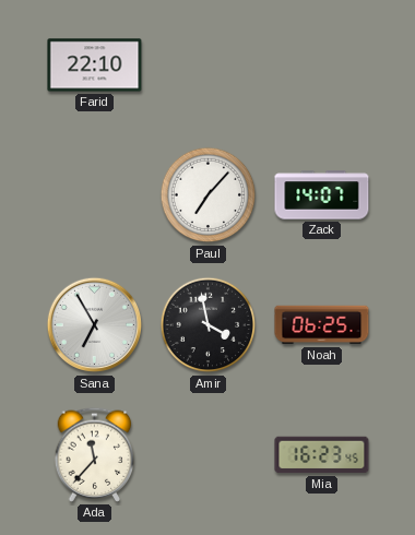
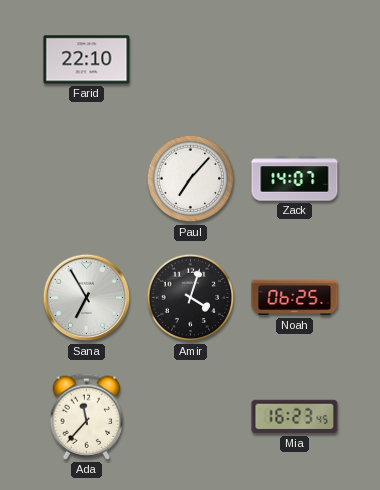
Amir: 3:58 -> 4:03 (191, 298)
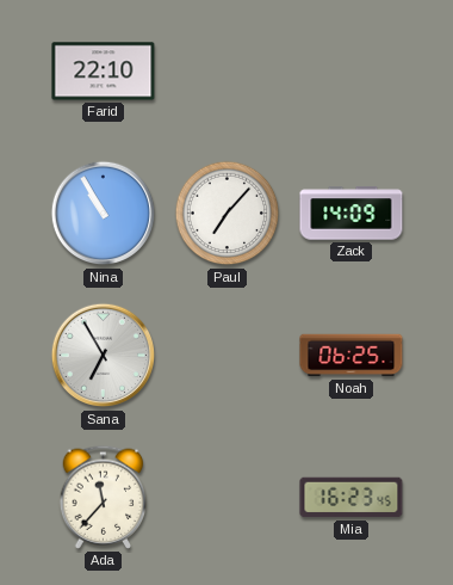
Nina: none -> 10:55 (104, 214)
Zack: 14:07 -> 14:09 (352, 214)
Amir: 4:03 -> none (191, 298)
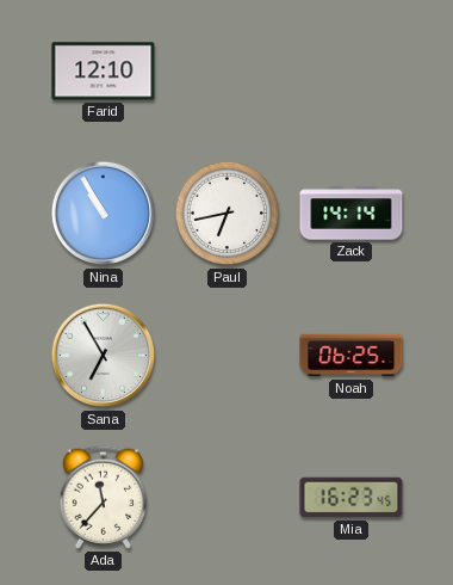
Farid: 22:10 -> 12:10 (104, 72)
Paul: 7:07 -> 6:43 (228, 214)
Zack: 14:09 -> 14:14 (352, 214)
